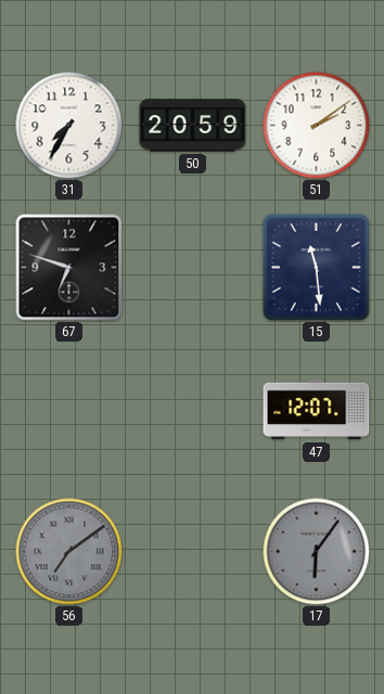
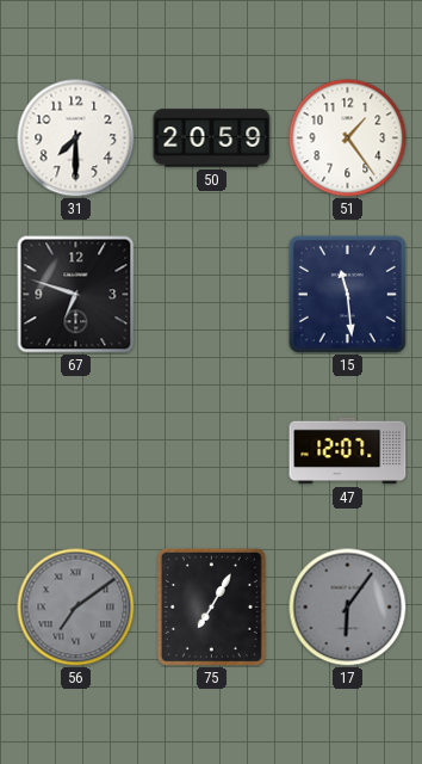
31: 7:35 -> 7:30 (76, 138)
51: 2:09 -> 1:24 (348, 138)
75: none -> 7:05 (211, 606)
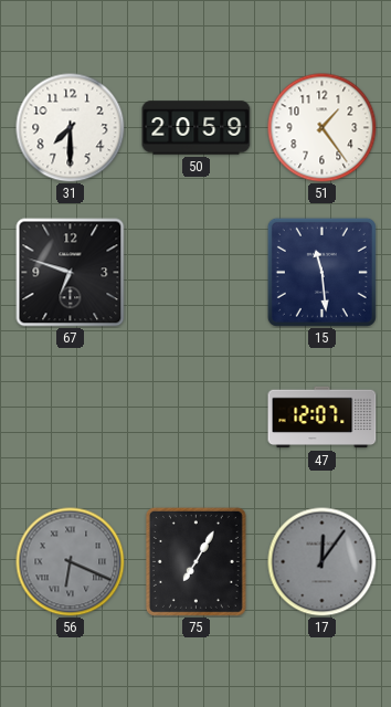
56: 7:09 -> 6:19 (71, 562)
17: 6:06 -> 12:06 (323, 562)
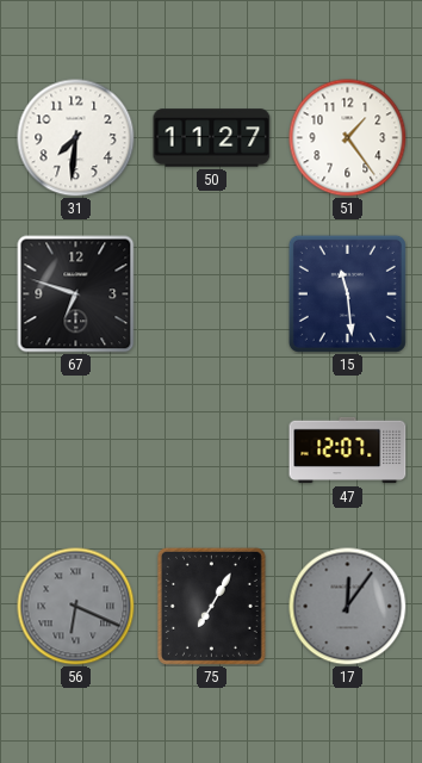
31: 7:30 -> 7:31 (76, 138)
50: 20:59 -> 11:27 (212, 138)
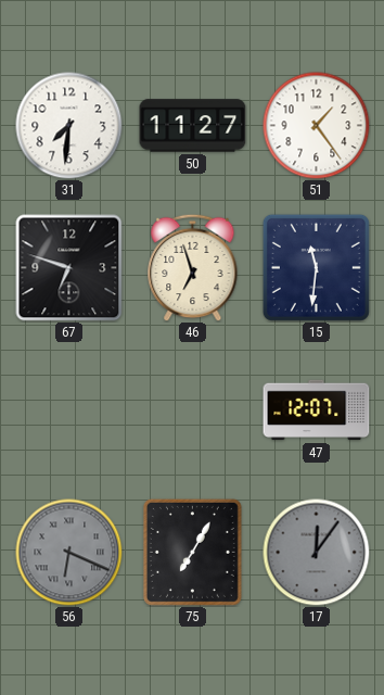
46: none -> 6:57 (193, 267)
15: 11:29 -> 11:31 (316, 267)
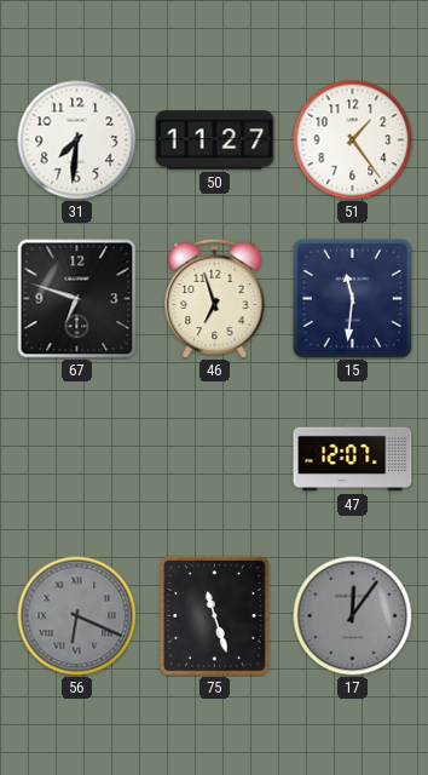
75: 7:05 -> 11:27 (214, 615)
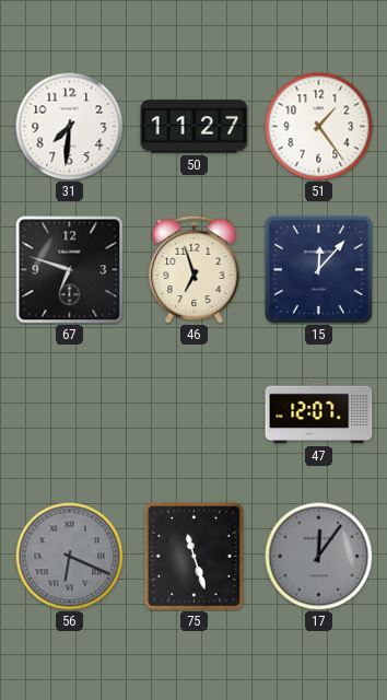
15: 11:31 -> 12:07 (318, 269)
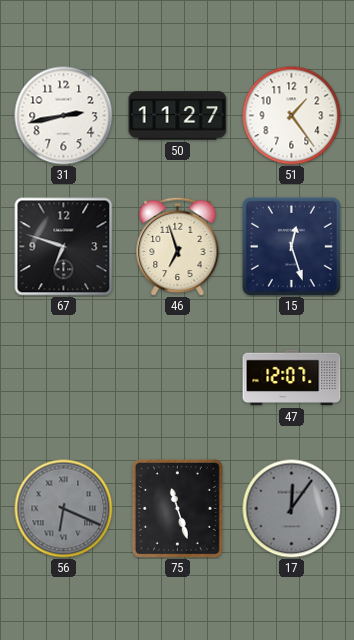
31: 7:31 -> 2:43 (64, 116)
15: 12:07 -> 12:27 (291, 246)
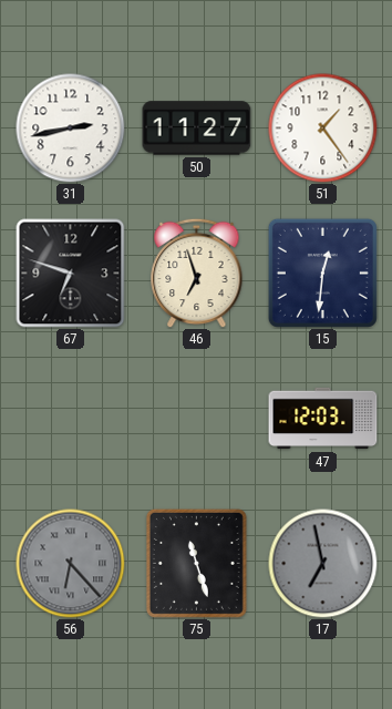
15: 12:27 -> 12:31 (322, 273)
47: 12:07 -> 12:03 (323, 419)
56: 6:19 -> 6:23 (71, 564)
17: 12:06 -> 6:58 (323, 564)
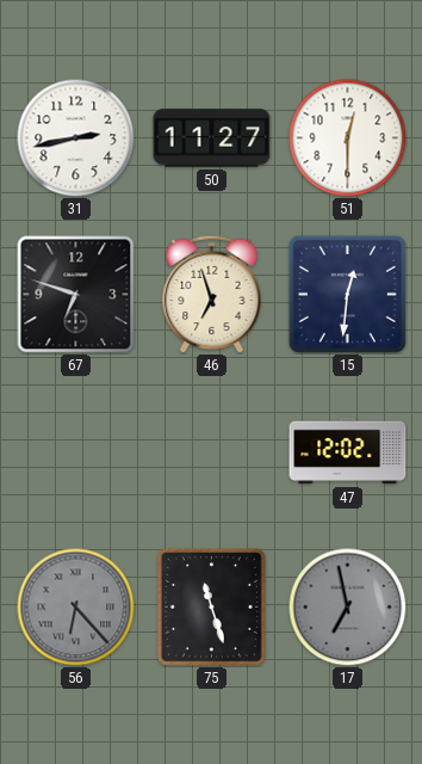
51: 1:24 -> 12:30 (348, 138)
47: 12:03 -> 12:02 (348, 451)
